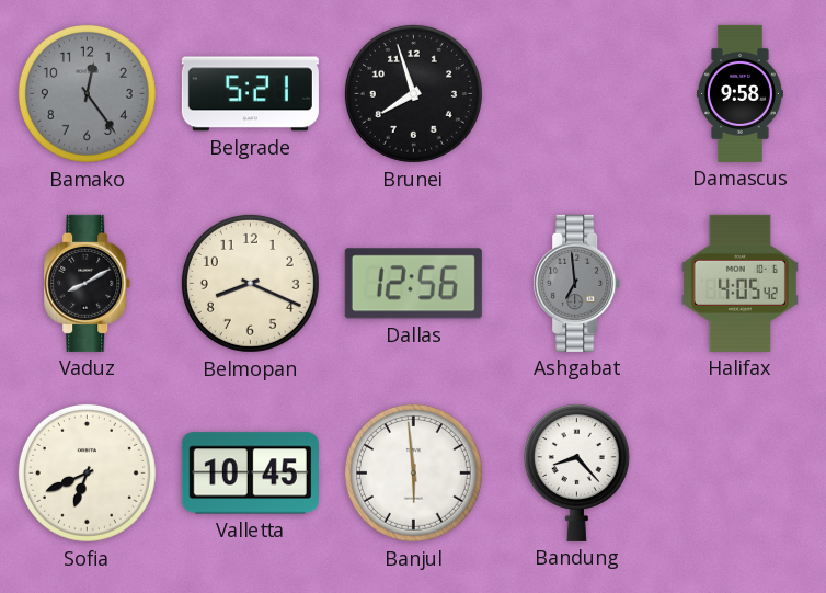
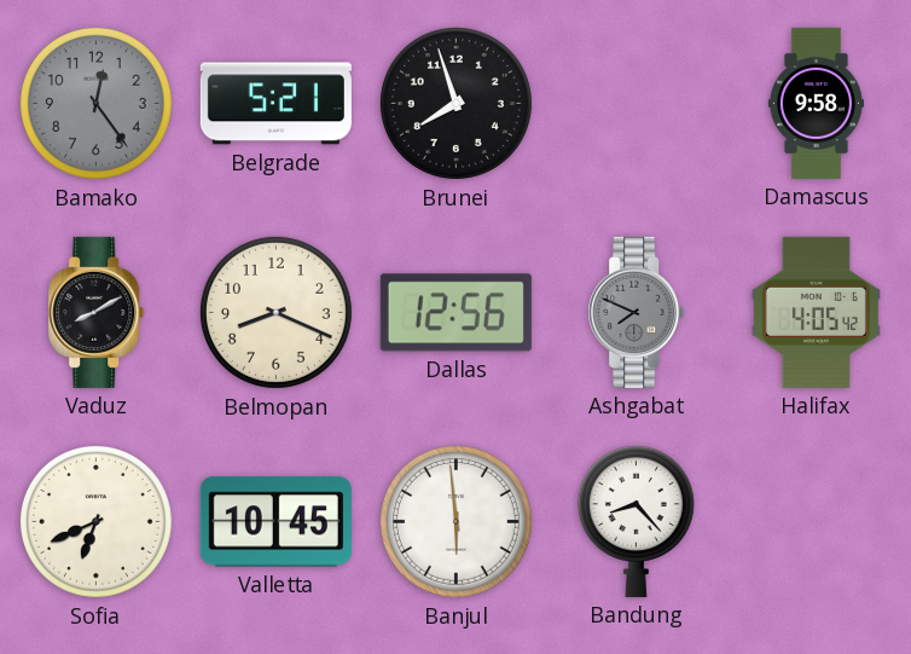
Ashgabat: 6:59 -> 7:49 (637, 312)
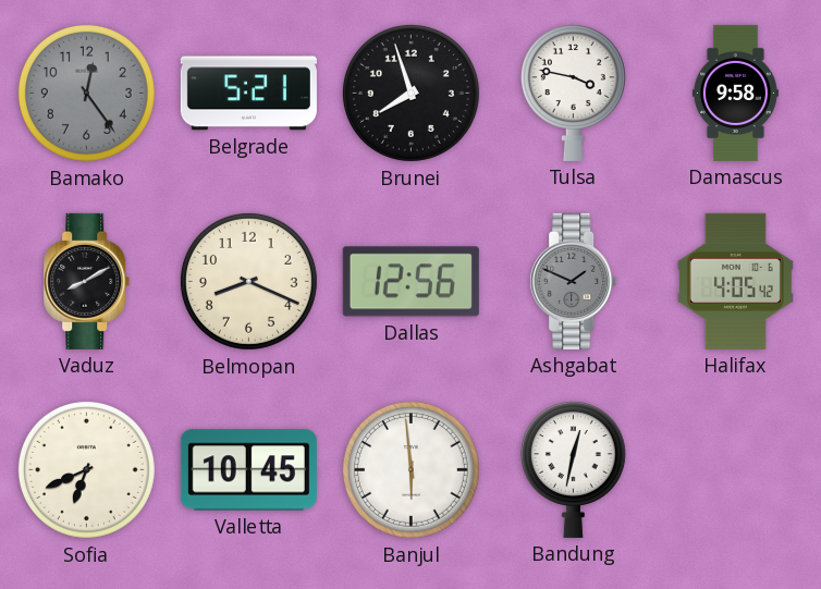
Tulsa: none -> 3:47 (573, 93)
Ashgabat: 7:49 -> 1:49 (574, 281)
Bandung: 8:23 -> 12:32 (573, 469)
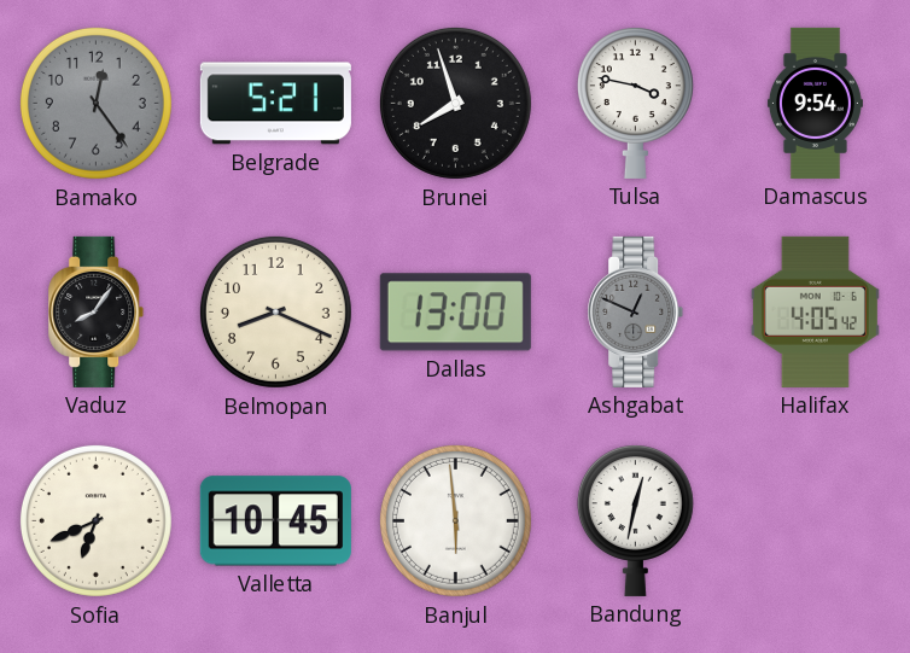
Damascus: 9:58 -> 9:54 (815, 103)
Vaduz: 8:10 -> 8:06 (97, 311)
Dallas: 12:56 -> 13:00 (455, 313)
Ashgabat: 1:49 -> 12:49 (636, 311)
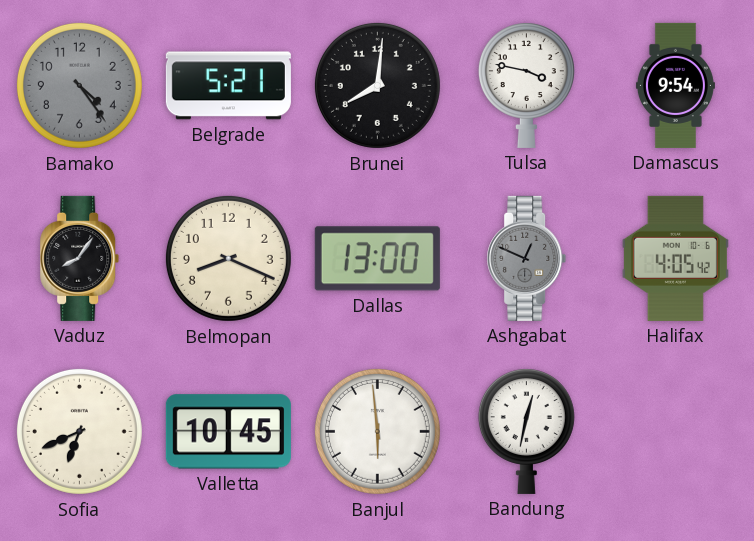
Bamako: 12:24 -> 4:24 (79, 85)
Brunei: 7:57 -> 8:01 (377, 85)
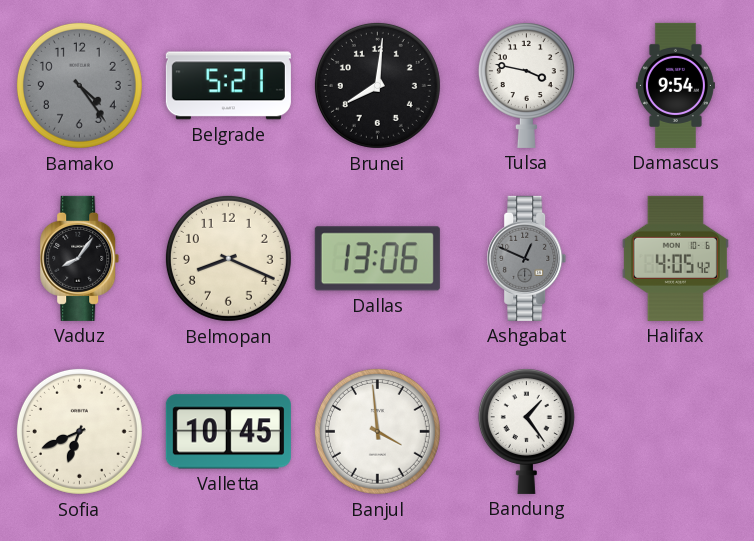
Dallas: 13:00 -> 13:06 (377, 259)
Banjul: 5:59 -> 3:59 (377, 431)
Bandung: 12:32 -> 1:24 (526, 431)
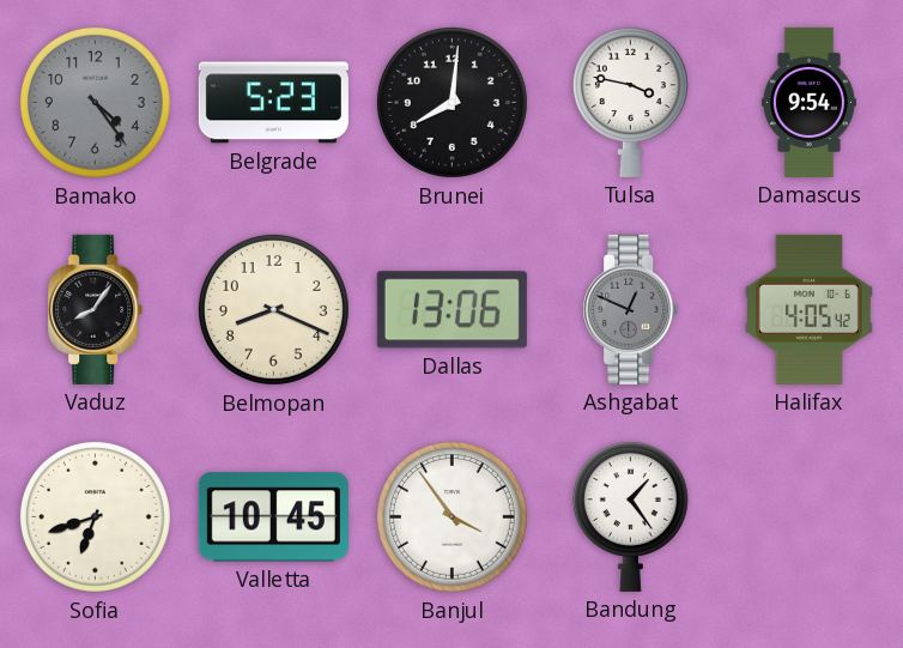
Belgrade: 5:21 -> 5:23 (273, 103)
Sofia: 6:41 -> 6:42 (95, 516)
Banjul: 3:59 -> 3:54 (452, 516)
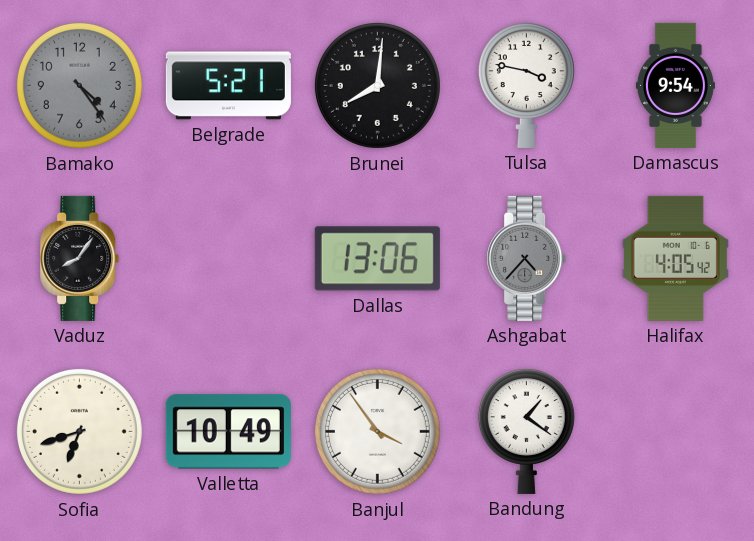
Belgrade: 5:23 -> 5:21 (228, 86)
Belmopan: 8:19 -> none (273, 309)
Ashgabat: 12:49 -> 4:37 (527, 258)
Valletta: 10:45 -> 10:49 (228, 432)
Bandung: 1:24 -> 1:21 (526, 431)
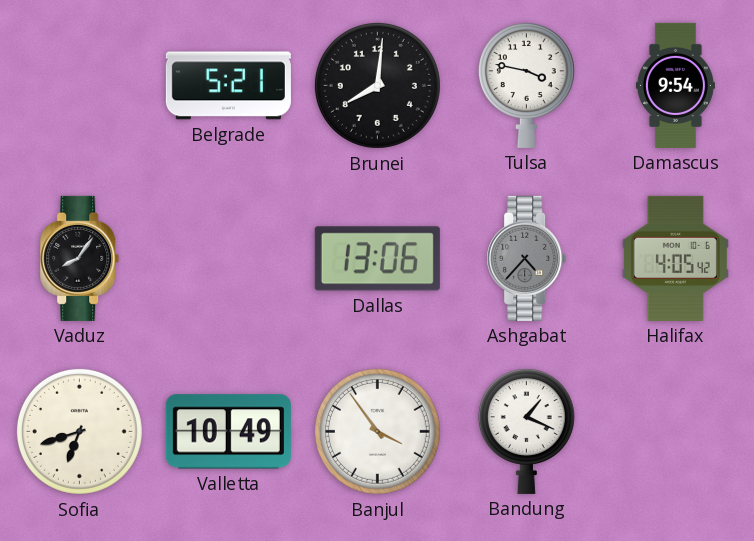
Bamako: 4:24 -> none (79, 85)
Bandung: 1:21 -> 1:19 (526, 431)
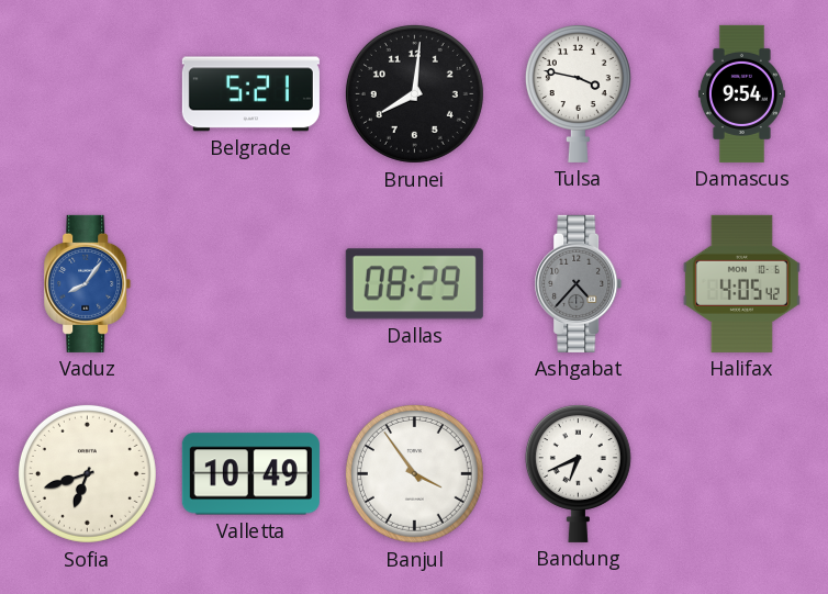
Vaduz dial: black -> blue (88, 283)
Dallas: 13:06 -> 08:29 (414, 284)
Bandung: 1:19 -> 6:41 (578, 473)
